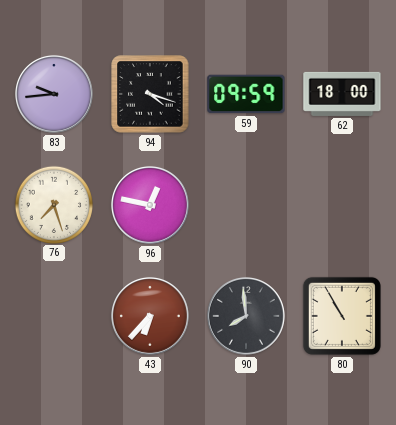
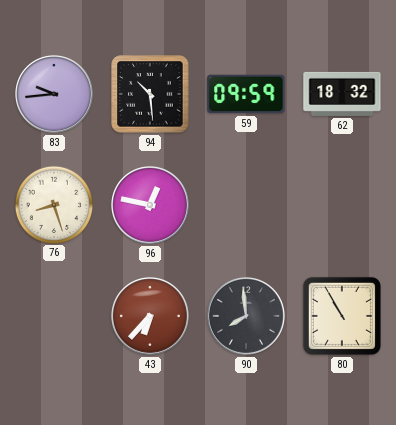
94: 4:18 -> 10:29 (150, 94)
62: 18:00 -> 18:32 (342, 94)
76: 7:27 -> 8:27 (53, 204)
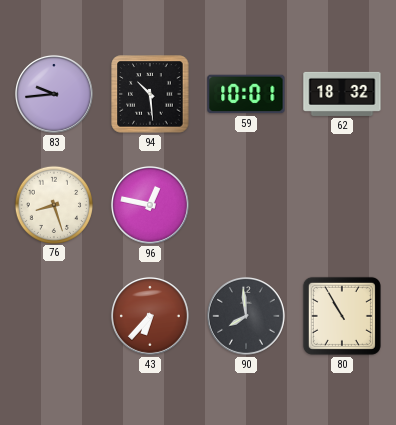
59: 09:59 -> 10:01 (246, 94)
